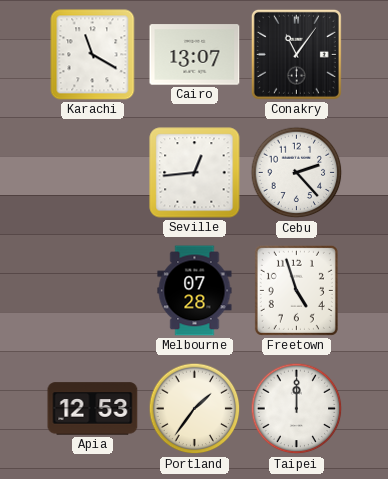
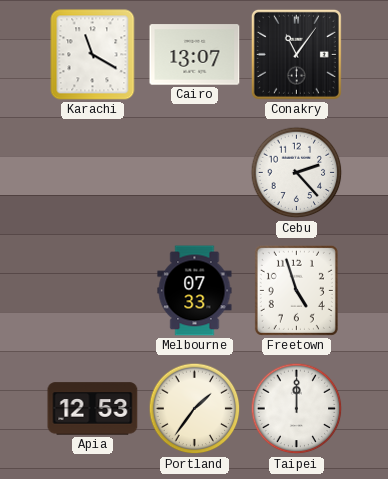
Seville: 12:44 -> none (195, 173)
Melbourne: 07:28 -> 07:33 (195, 291)
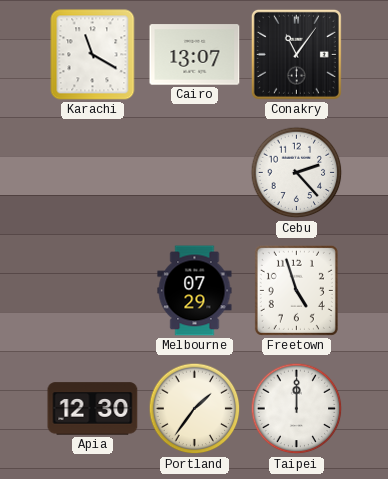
Melbourne: 07:33 -> 07:29 (195, 291)
Apia: 12:53 -> 12:30 (93, 409)
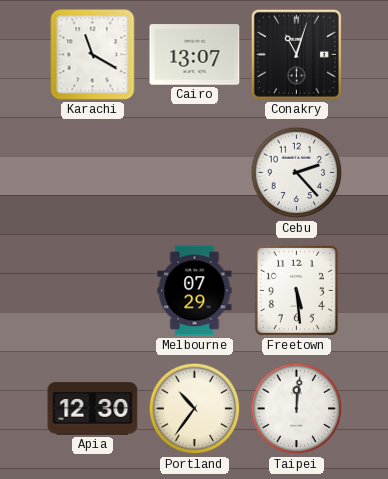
Conakry: 11:06 -> 11:03 (296, 54)
Freetown: 4:57 -> 5:29 (296, 290)
Portland: 1:36 -> 10:36 (195, 409)
Taipei: 12:00 -> 12:01 (297, 409)
